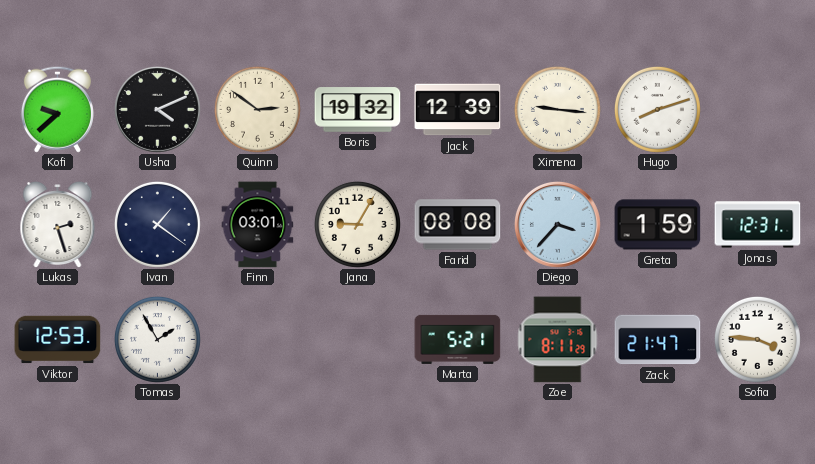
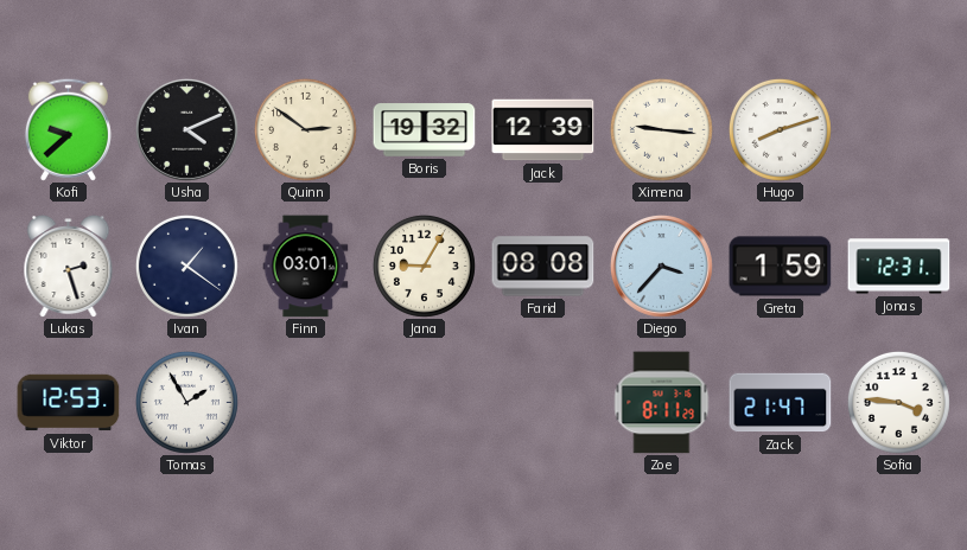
Marta: 5:21 -> none (458, 339)
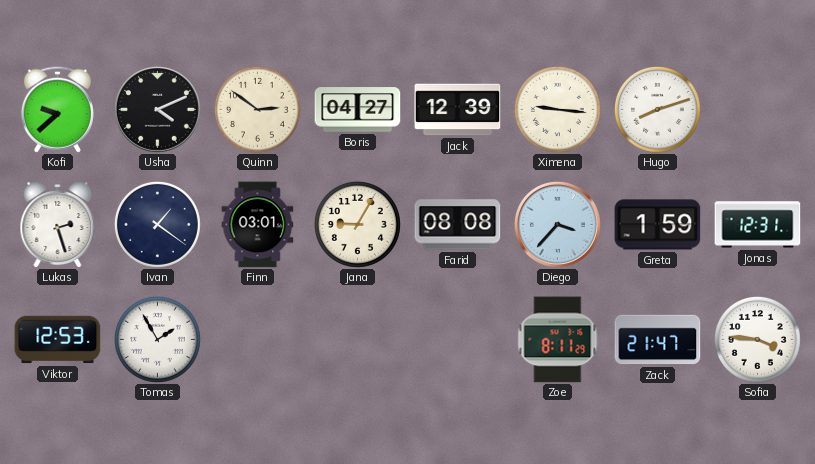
Boris: 19:32 -> 04:27 (358, 110)
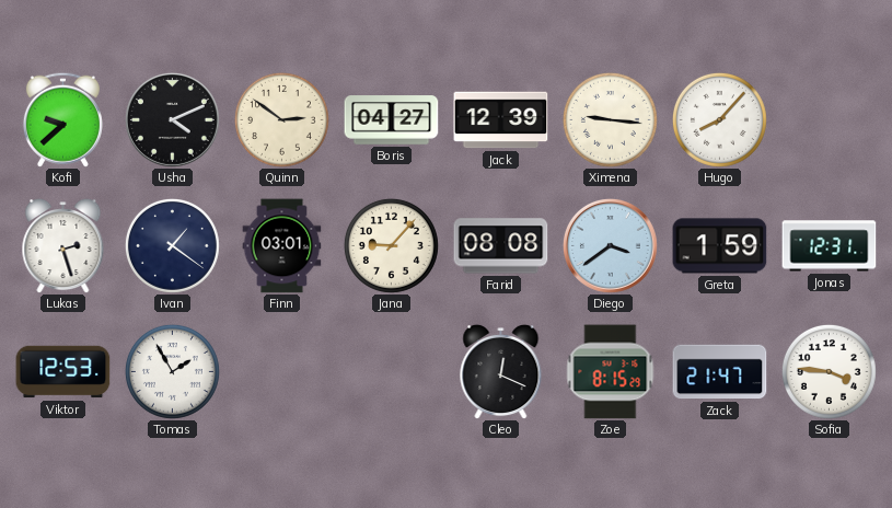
Hugo: 8:12 -> 8:07 (719, 119)
Jana: 9:05 -> 9:07 (391, 245)
Diego: 3:37 -> 3:39 (610, 245)
Cleo: none -> 12:19 (501, 371)
Zoe: 8:11 -> 8:15 (611, 372)
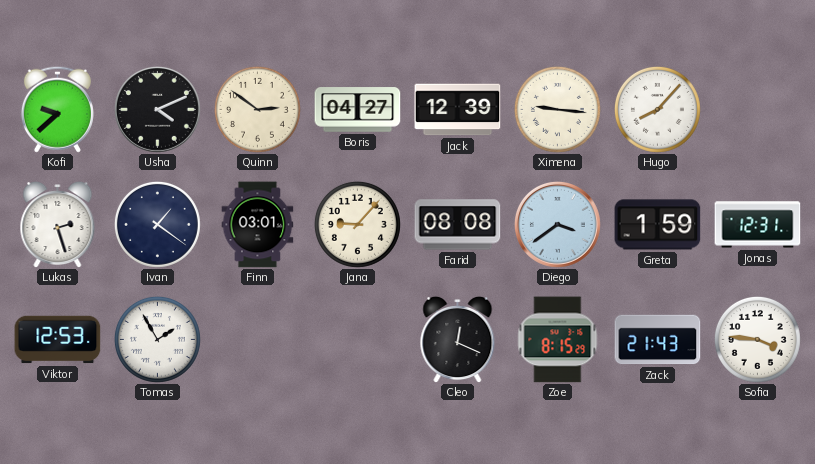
Zack: 21:47 -> 21:43 (658, 340)
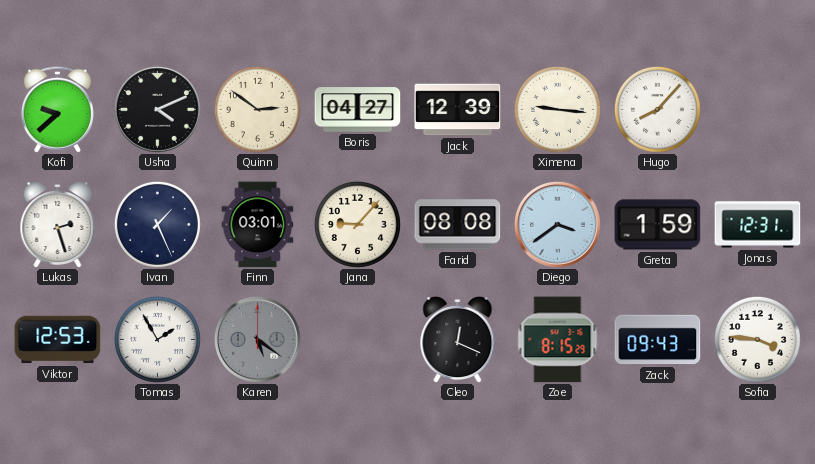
Ivan: 1:21 -> 1:26 (157, 224)
Karen: none -> 5:21 (257, 339)
Zack: 21:43 -> 09:43 (658, 340)
